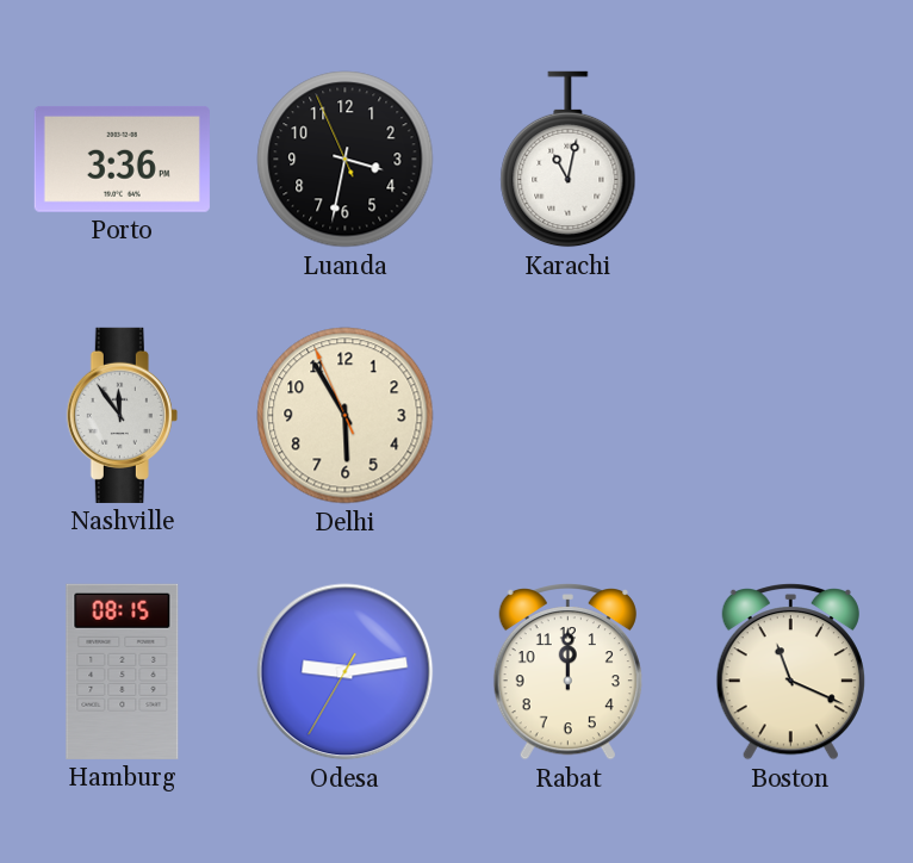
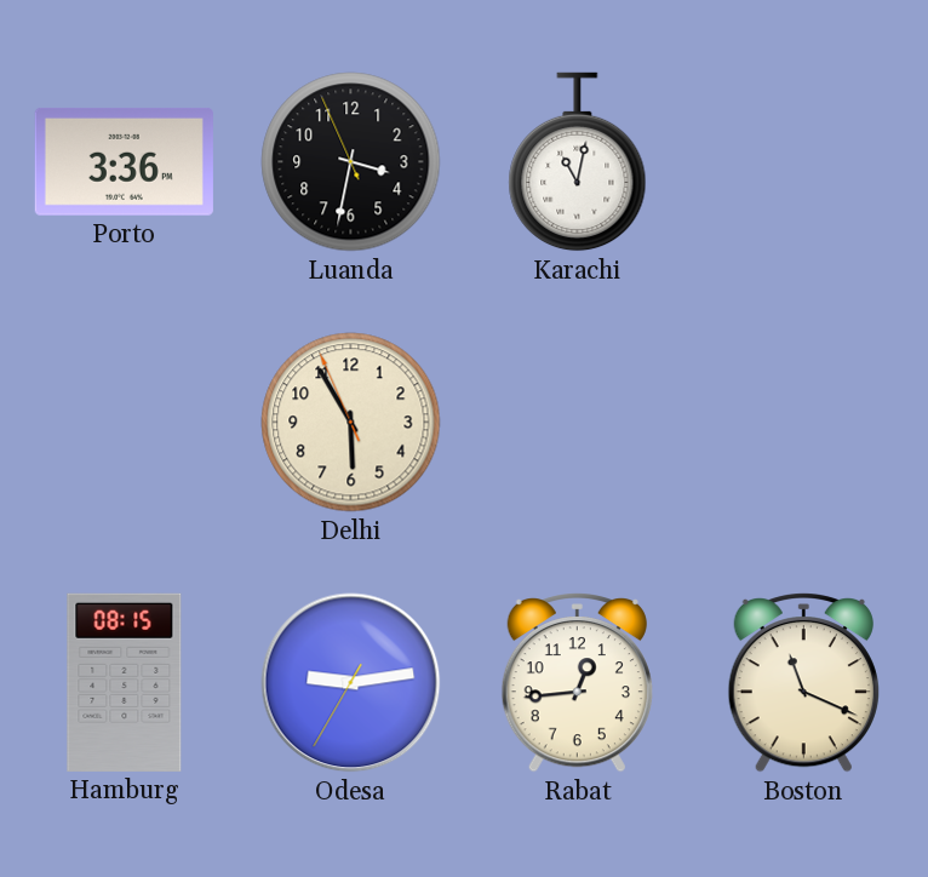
Nashville: 11:54 -> none (122, 415)
Rabat: 12:00 -> 12:44 (577, 683)
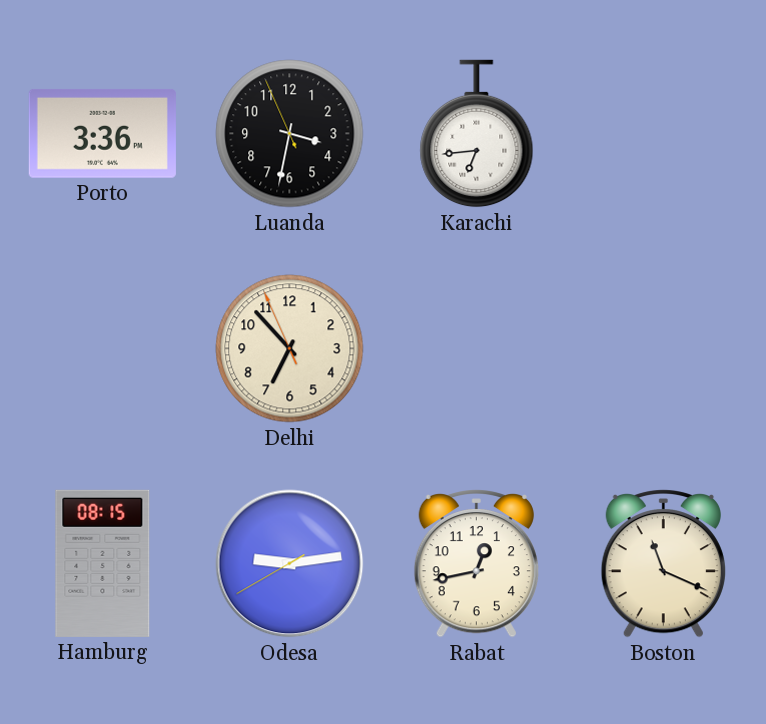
Karachi: 11:02 -> 6:44 (477, 134)
Delhi: 5:54 -> 6:52 (290, 349)
Odesa: 9:13:35 -> 9:13:40 (290, 564)
Rabat: 12:44 -> 12:43 (476, 564)
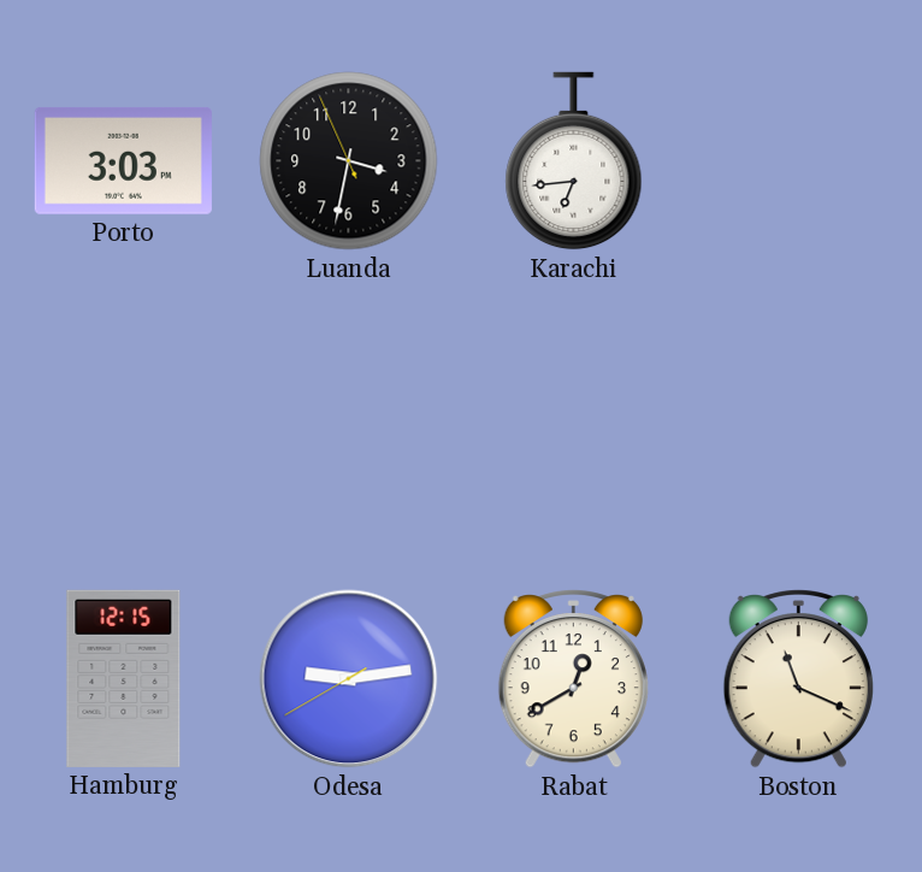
Porto: 3:36 -> 3:03 (123, 160)
Delhi: 6:52 -> none (290, 349)
Hamburg: 08:15 -> 12:15 (124, 678)
Rabat: 12:43 -> 12:40 (573, 679)
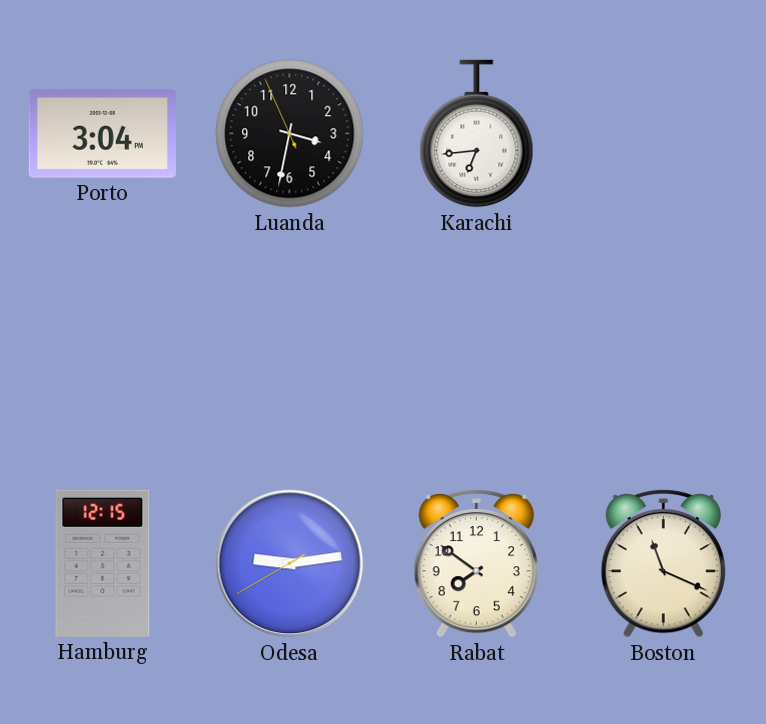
Porto: 3:03 -> 3:04 (102, 133)
Rabat: 12:40 -> 7:51 (476, 564)
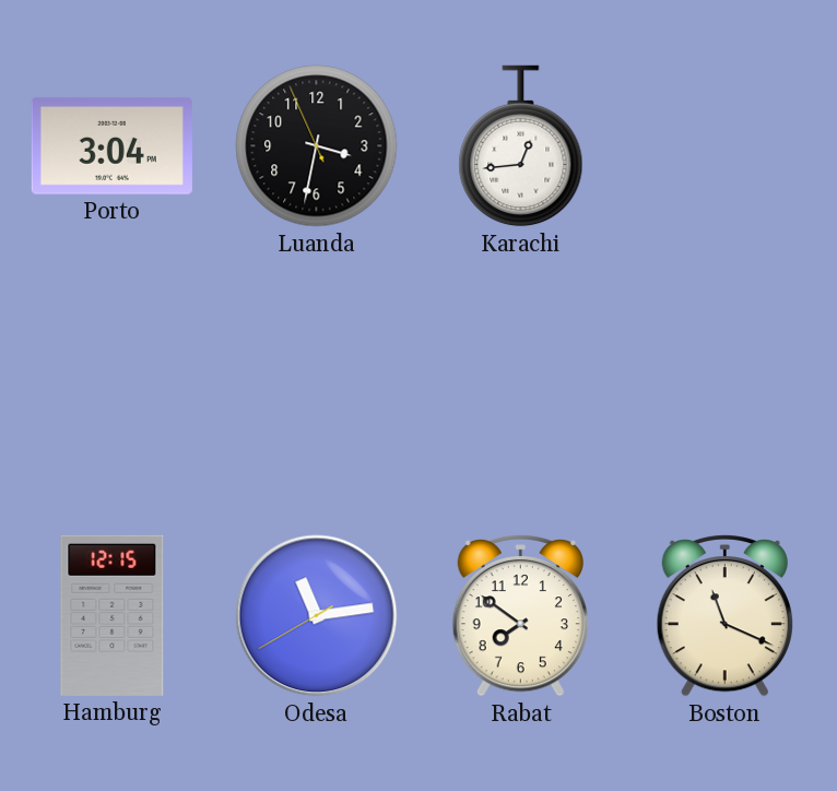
Karachi: 6:44 -> 12:44 (521, 146)
Odesa: 9:13 -> 11:13 (317, 616)
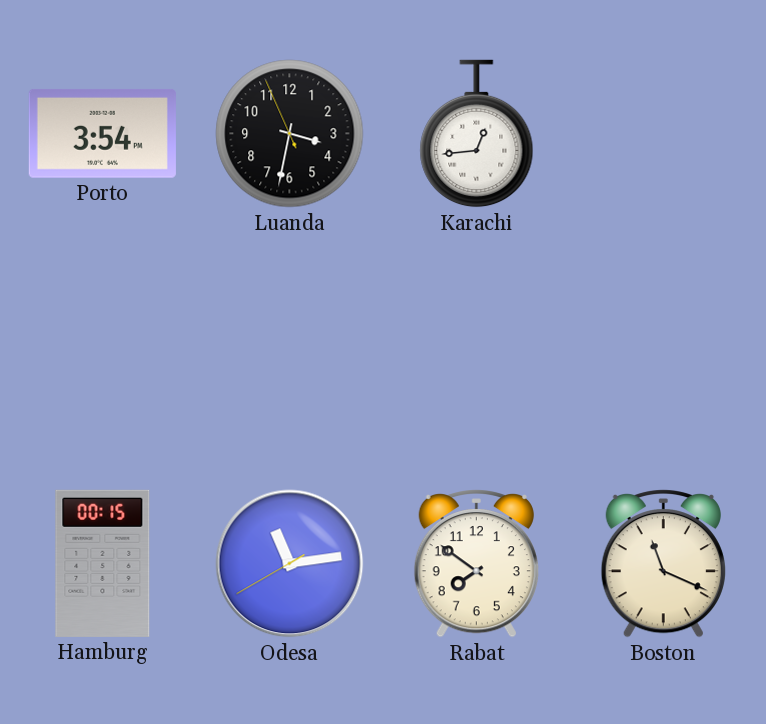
Porto: 3:04 -> 3:54 (102, 133)
Hamburg: 12:15 -> 00:15 (103, 563)
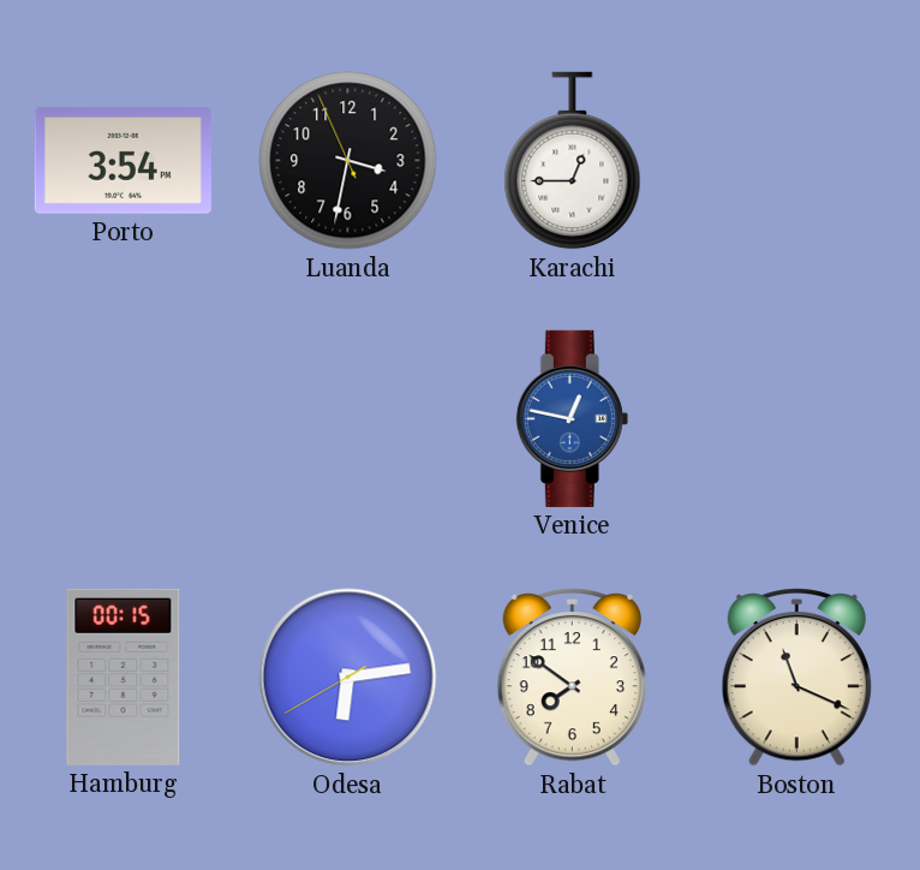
Karachi: 12:44 -> 12:45 (573, 161)
Venice: none -> 12:47 (572, 418)
Odesa: 11:13 -> 6:13 (348, 678)
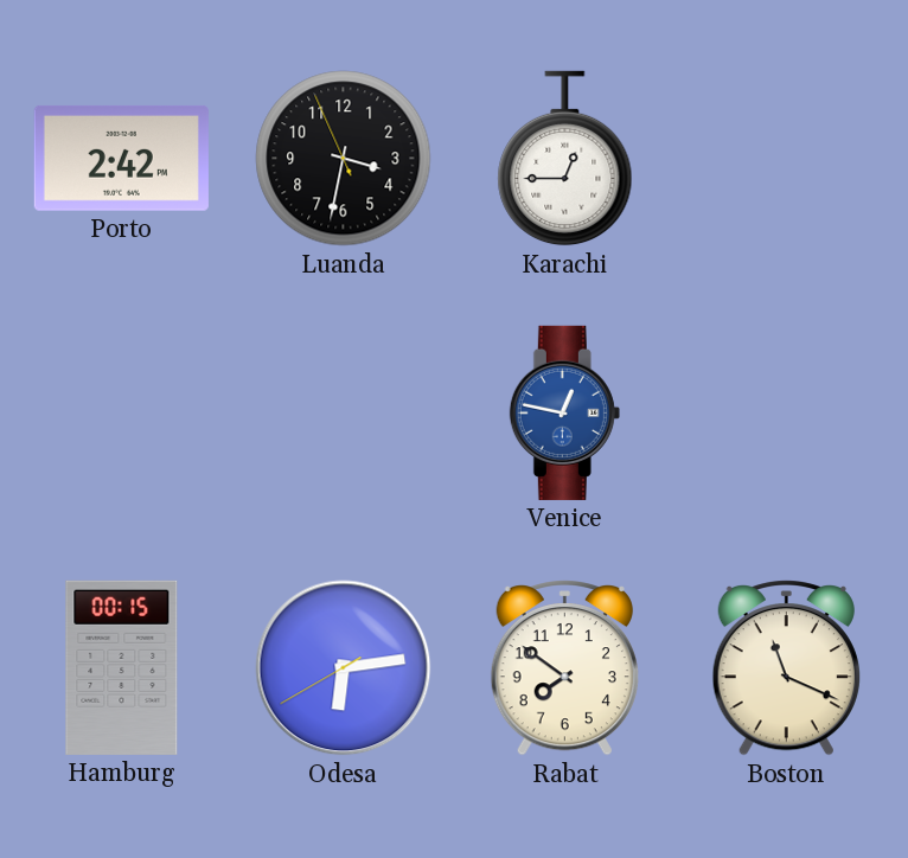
Porto: 3:54 -> 2:42 (121, 158)
